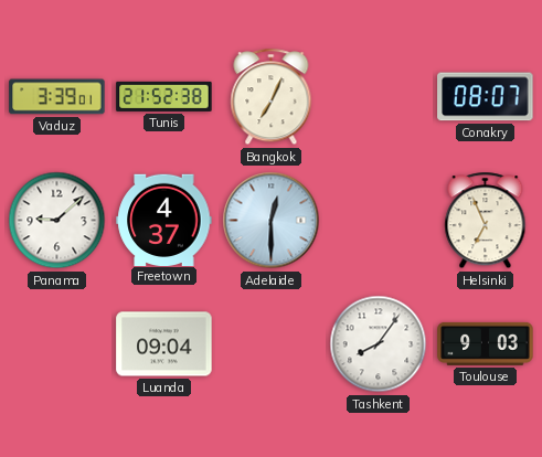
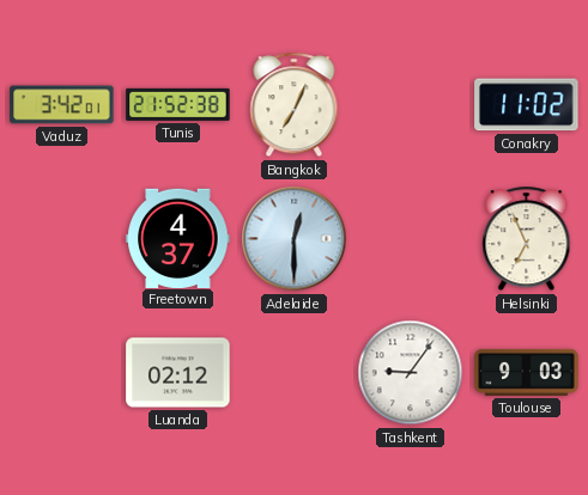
Vaduz: 3:39 -> 3:42 (62, 105)
Conakry: 08:07 -> 11:02 (527, 105)
Panama: 9:08 -> none (57, 221)
Luanda: 09:04 -> 02:12 (178, 373)
Tashkent: 8:06 -> 9:06 (411, 373)
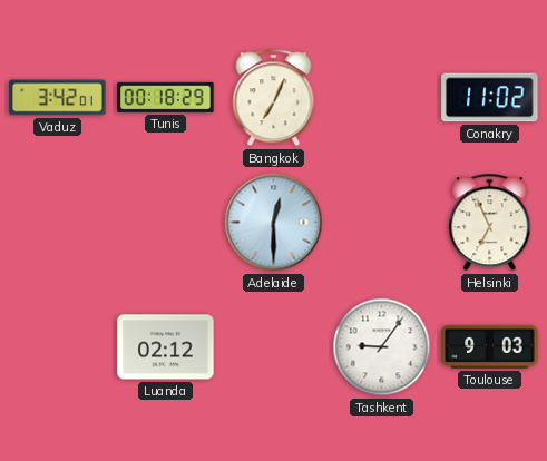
Tunis: 21:52 -> 00:18 (166, 97)
Freetown: 4:37 -> none (178, 238)
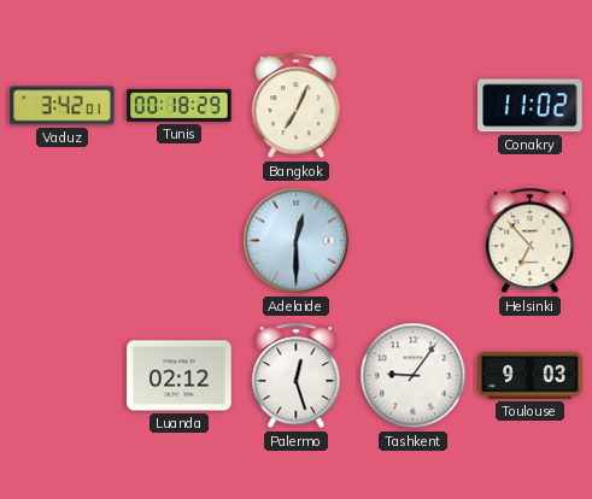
Helsinki: 6:56 -> 6:53 (531, 241)
Palermo: none -> 12:27 (297, 376)
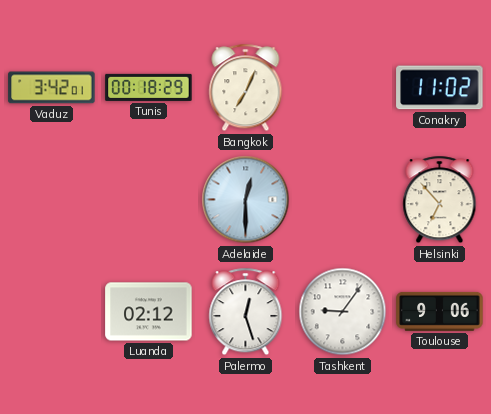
Toulouse: 9:03 -> 9:06 (440, 311)
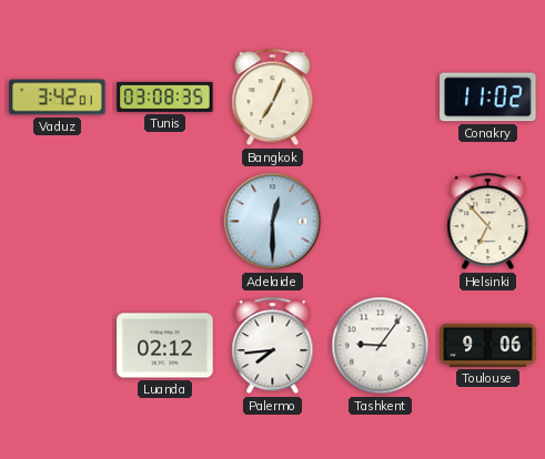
Tunis: 00:18 -> 03:08 (165, 96)
Palermo: 12:27 -> 7:44 (273, 346)
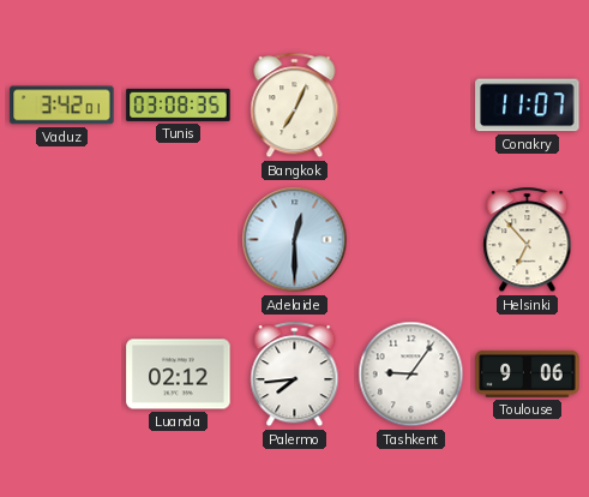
Conakry: 11:02 -> 11:07 (528, 106)
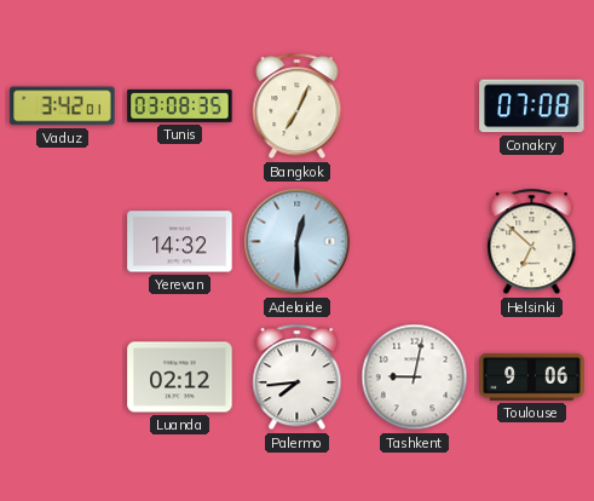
Conakry: 11:07 -> 07:08 (532, 106)
Yerevan: none -> 14:32 (180, 242)
Helsinki: 6:53 -> 6:52 (532, 242)
Tashkent: 9:06 -> 9:02 (415, 378)
